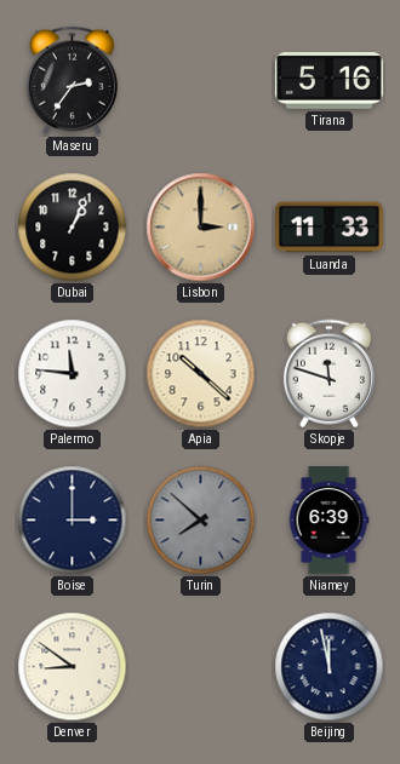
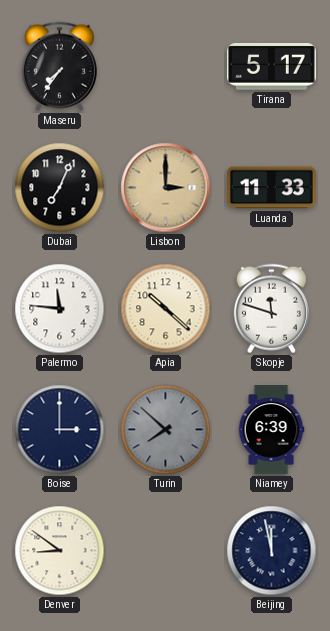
Maseru: 2:36 -> 7:36 (59, 67)
Tirana: 5:16 -> 5:17 (272, 67)
Dubai: 1:04 -> 7:04 (60, 188)
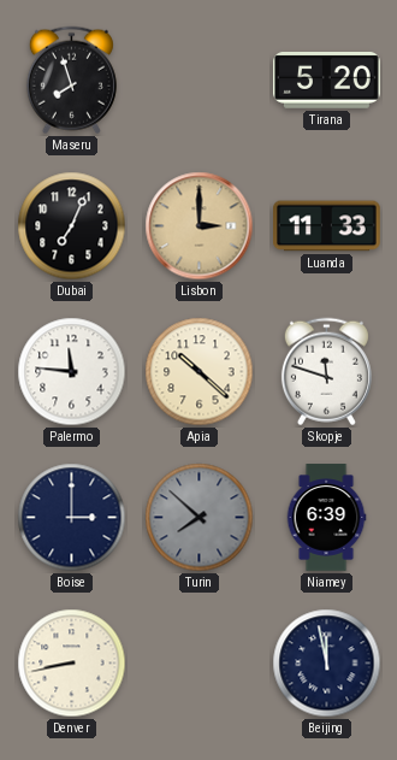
Maseru: 7:36 -> 7:57 (71, 81)
Tirana: 5:17 -> 5:20 (327, 81)
Denver: 8:51 -> 8:43 (72, 664)
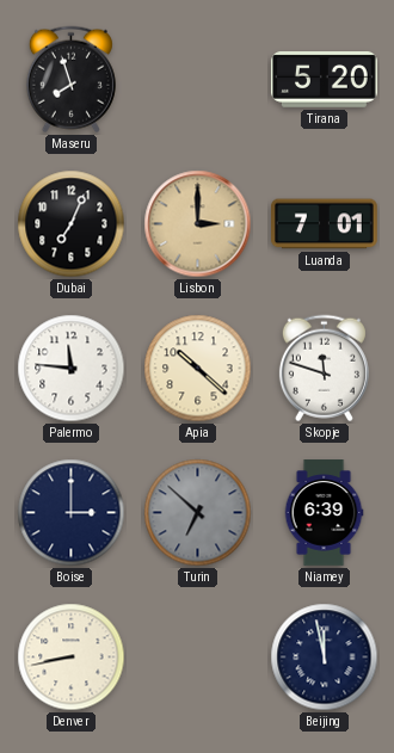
Luanda: 11:33 -> 7:01 (325, 224)
Turin: 7:52 -> 6:52 (198, 513)
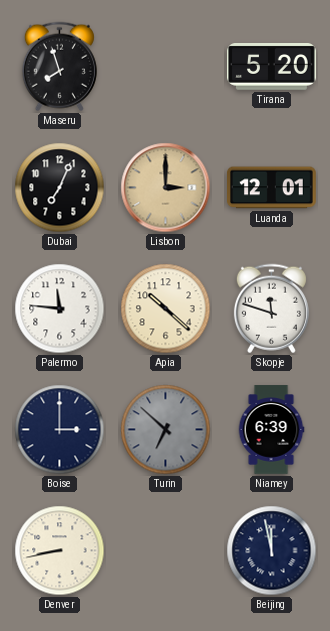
Luanda: 7:01 -> 12:01 (272, 188)
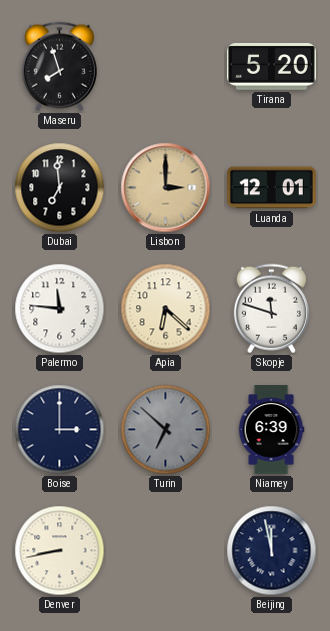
Dubai: 7:04 -> 6:59 (60, 188)
Apia: 10:22 -> 6:22 (166, 309)
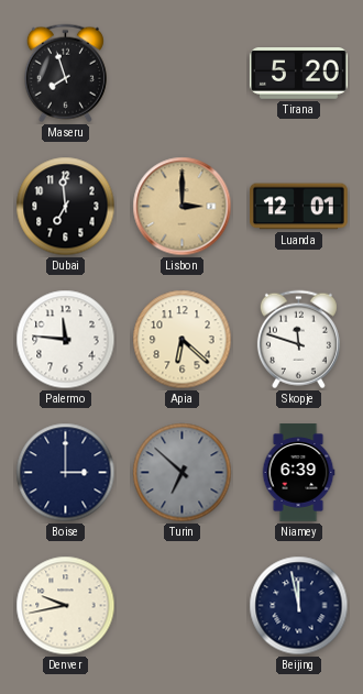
Denver: 8:43 -> 9:43 (66, 606)
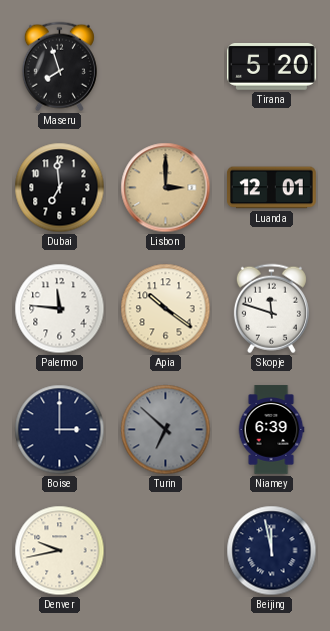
Apia: 6:22 -> 10:21 (166, 309)
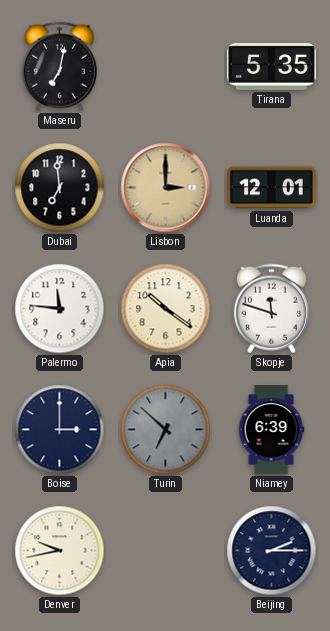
Maseru: 7:57 -> 7:02 (59, 67)
Tirana: 5:20 -> 5:35 (272, 67)
Beijing: 11:58 -> 2:15 (272, 551)
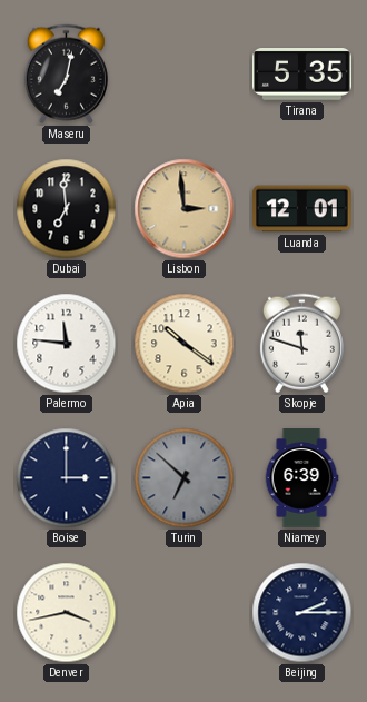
Lisbon: 3:00 -> 2:59 (185, 209)
Denver: 9:43 -> 3:43 (67, 613)
